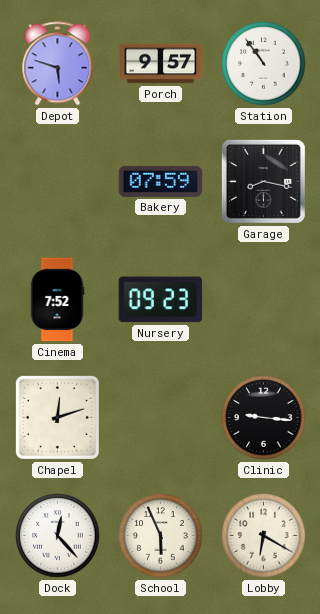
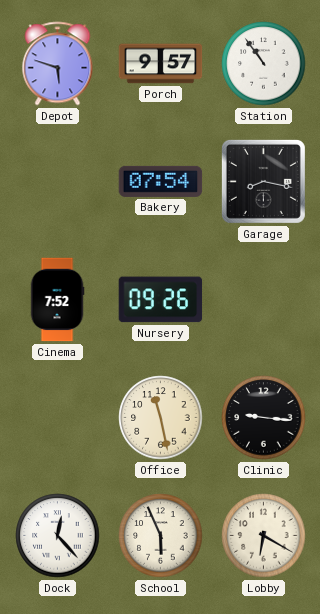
Bakery: 07:59 -> 07:54 (161, 181)
Nursery: 09:23 -> 09:26 (161, 300)
Chapel: 12:12 -> none (57, 417)
Office: none -> 11:28 (161, 418)
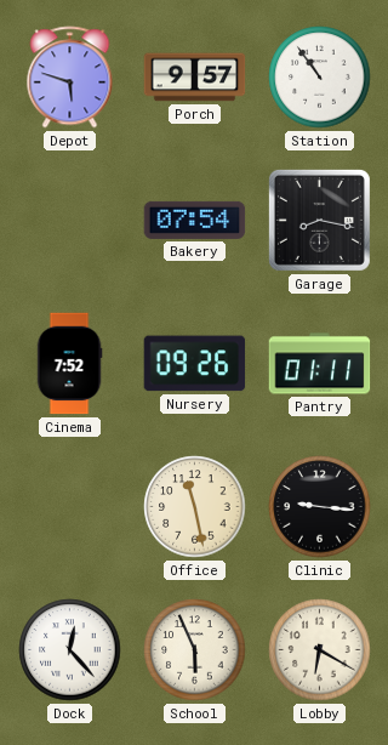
Pantry: none -> 01:11 (320, 364)
